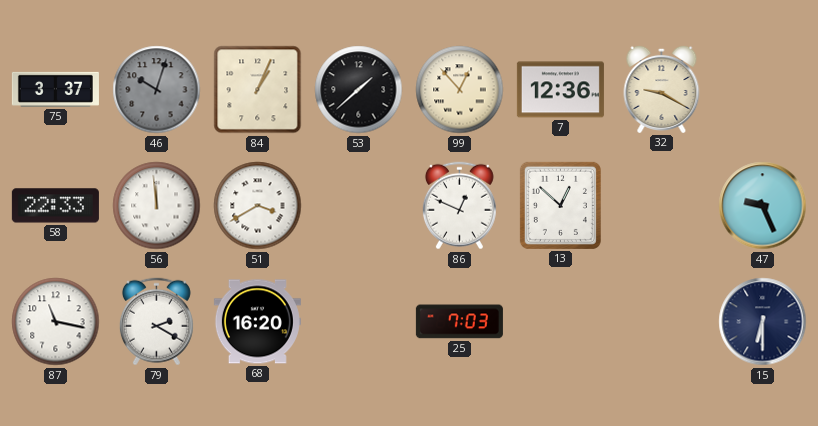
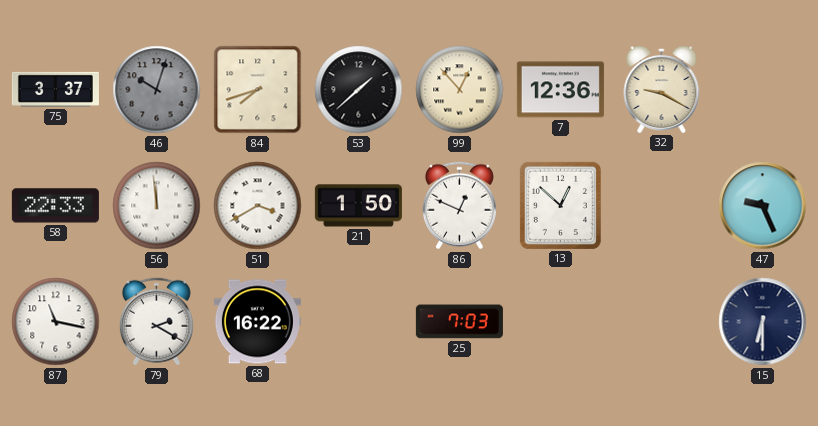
84: 1:04 -> 7:42 (258, 90)
21: none -> 1:50 (358, 206)
68: 16:20 -> 16:22 (257, 322)
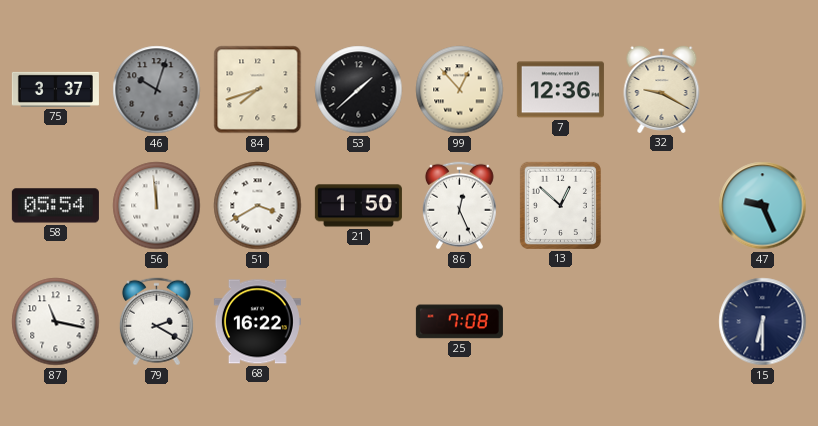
58: 22:33 -> 05:54 (55, 206)
86: 12:49 -> 12:26 (459, 206)
25: 7:03 -> 7:08 (459, 322)
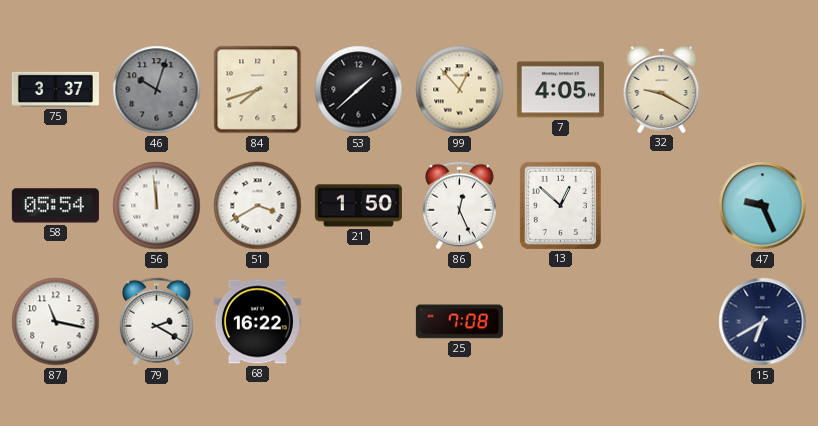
7: 12:36 -> 4:05 (560, 90)
15: 6:30 -> 6:40 (763, 322)
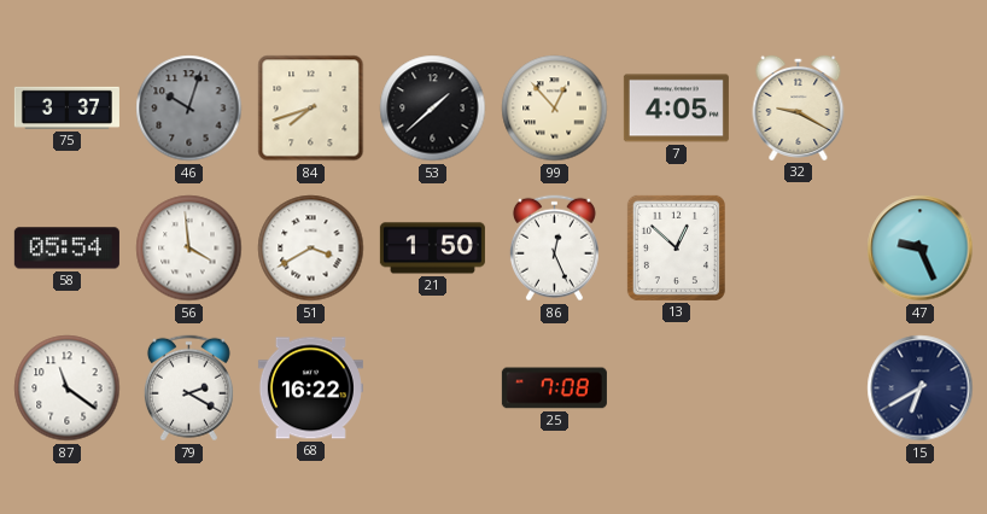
56: 11:59 -> 3:59 (189, 249)
87: 11:17 -> 11:21 (68, 389)
